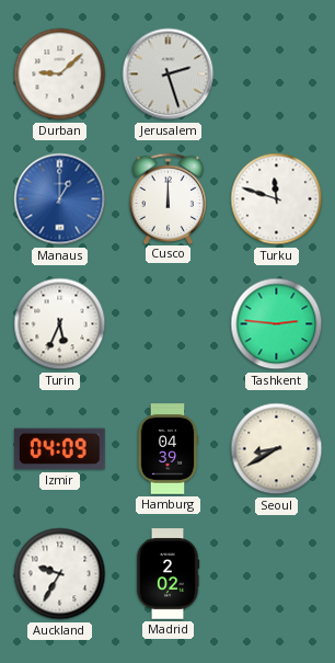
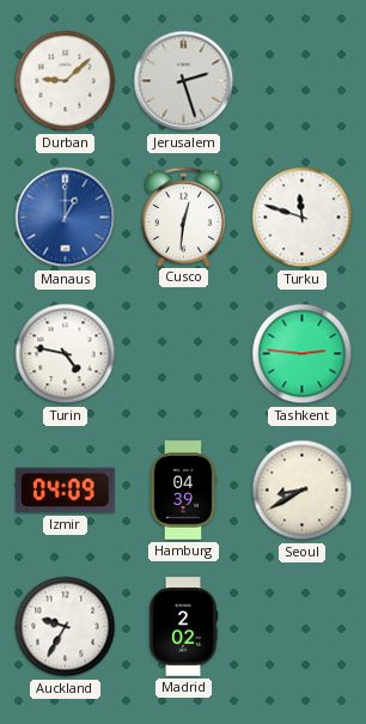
Cusco: 12:00 -> 12:31 (184, 217)
Turin: 5:34 -> 4:47 (66, 354)
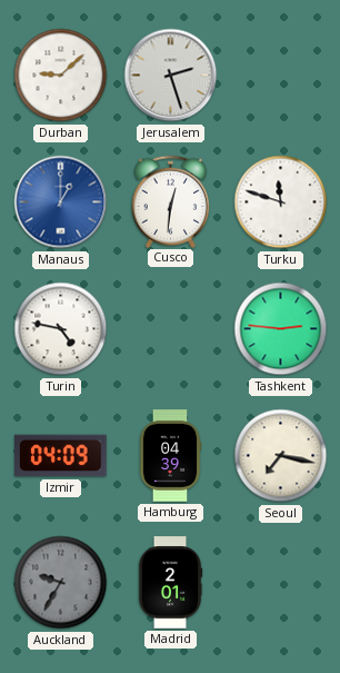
Seoul: 8:40 -> 7:17 (281, 456)
Auckland dial: white -> grey (61, 583)
Madrid: 2:02 -> 2:01 (170, 583)
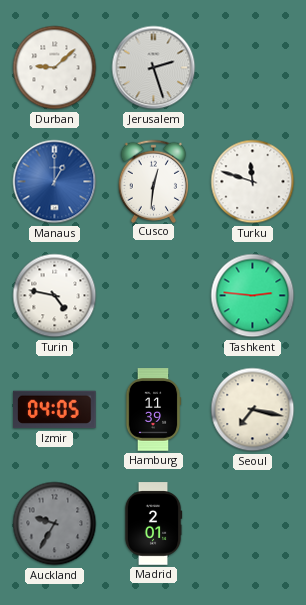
Izmir: 04:09 -> 04:05 (55, 410)
Hamburg: 04:39 -> 11:39 (153, 410)
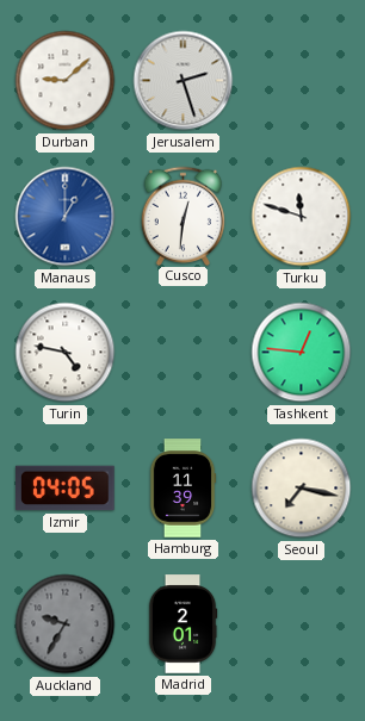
Tashkent: 2:46 -> 12:46 (302, 353)
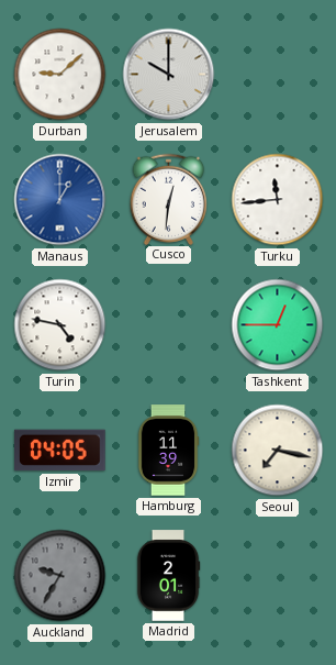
Jerusalem: 2:27 -> 10:00 (169, 75)
Turku: 11:48 -> 11:44 (278, 200)
Tashkent: 12:46 -> 12:45 (278, 325)
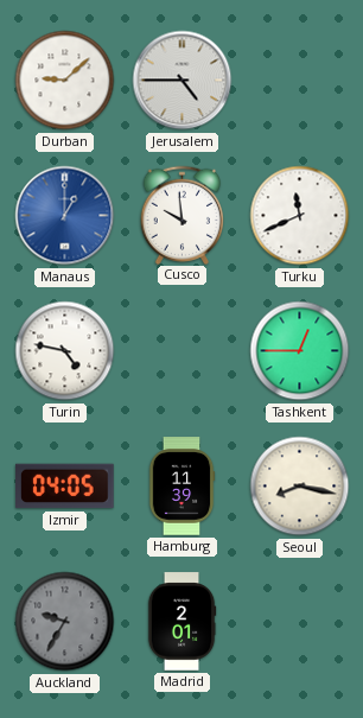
Jerusalem: 10:00 -> 4:45 (183, 81)
Cusco: 12:31 -> 9:59 (183, 215)
Turku: 11:44 -> 11:41 (300, 216)
Seoul: 7:17 -> 8:17 (300, 487)
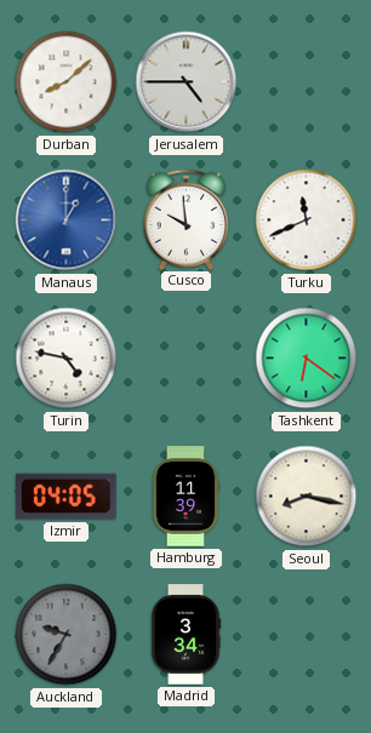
Durban: 9:08 -> 8:08 (67, 82)
Tashkent: 12:45 -> 6:21 (307, 359)
Madrid: 2:01 -> 3:34 (185, 635)
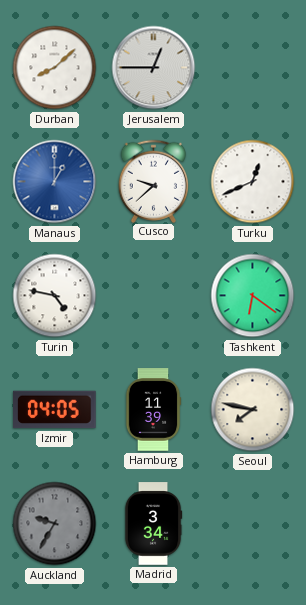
Jerusalem: 4:45 -> 12:45 (154, 68)
Cusco: 9:59 -> 9:38 (154, 181)
Turku: 11:41 -> 12:41 (253, 182)
Seoul: 8:17 -> 7:47 (253, 410)
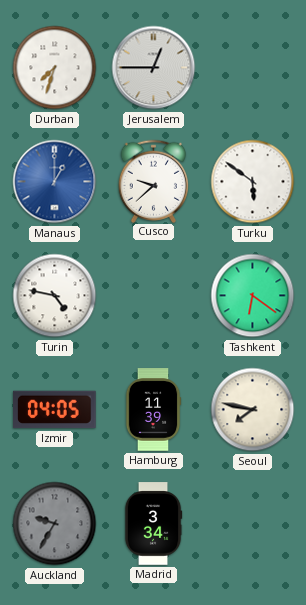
Durban: 8:08 -> 7:33 (55, 68)
Turku: 12:41 -> 5:51 (253, 182)
